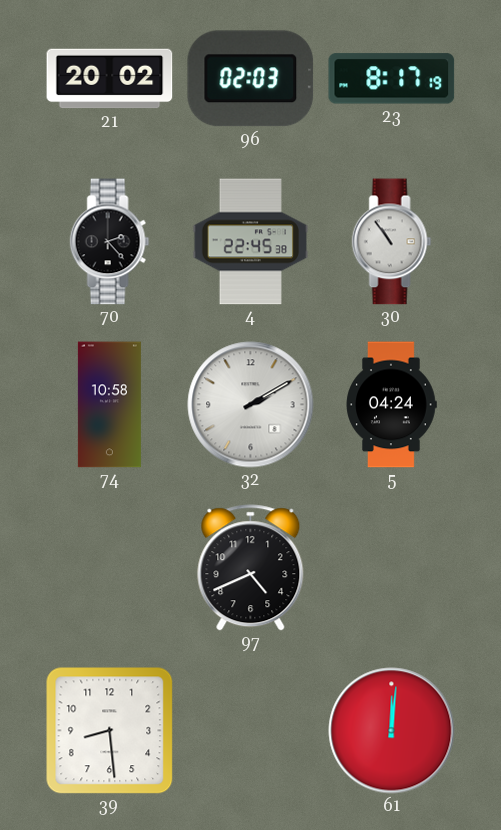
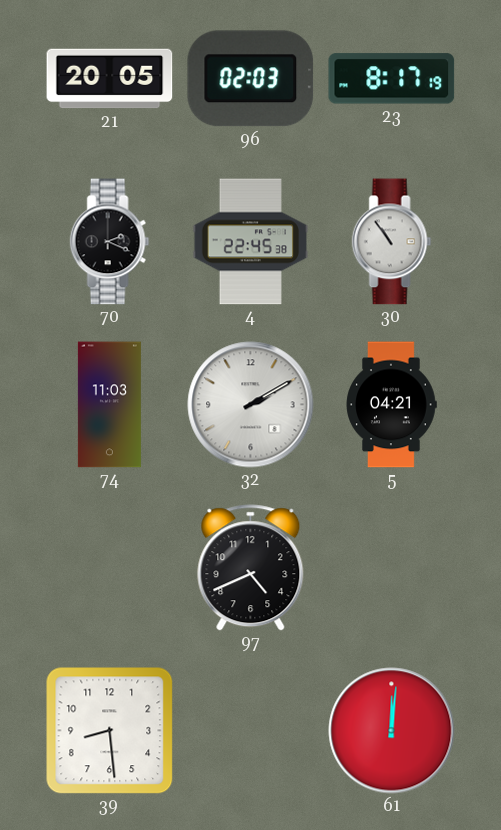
21: 20:02 -> 20:05 (110, 79)
70: 2:23 -> 2:19 (110, 242)
74: 10:58 -> 11:03 (109, 405)
5: 04:24 -> 04:21 (391, 405)
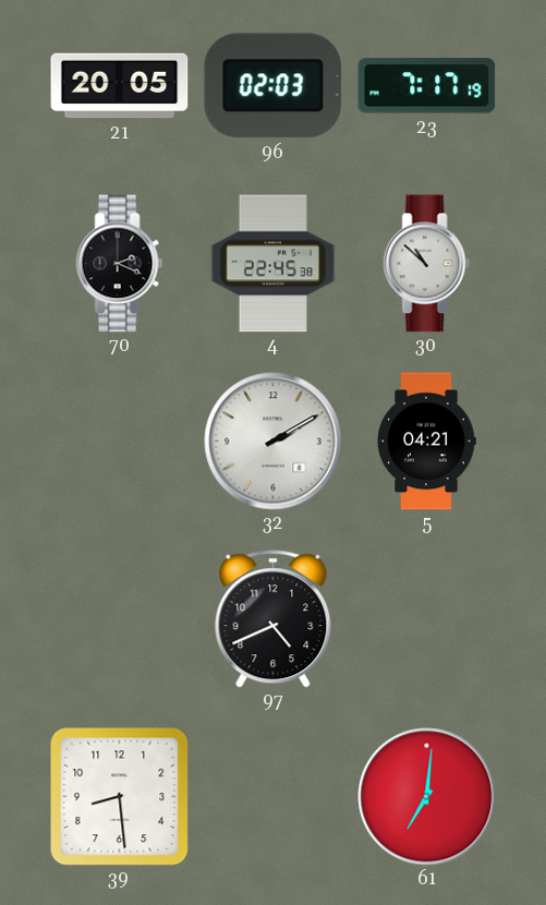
23: 8:17 -> 7:17 (427, 86)
30: 10:54 -> 10:52 (427, 264)
74: 11:03 -> none (109, 405)
61: 12:01 -> 7:01 (427, 797)
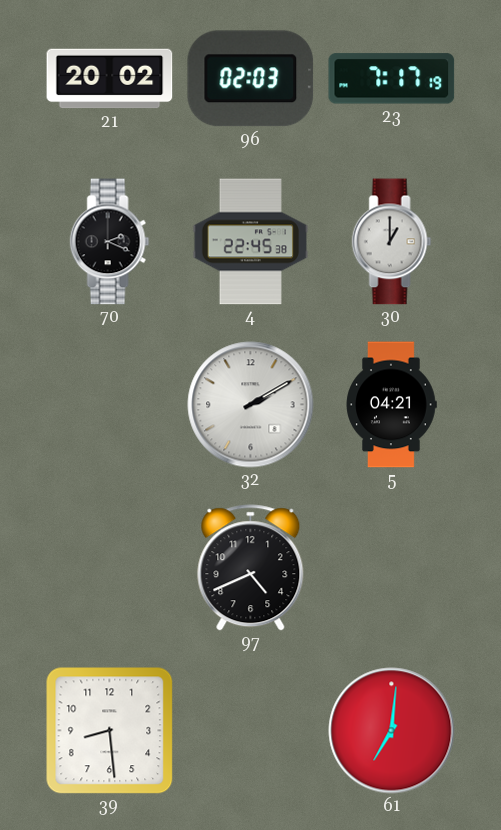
21: 20:05 -> 20:02 (110, 79)
30: 10:52 -> 1:00 (392, 242)
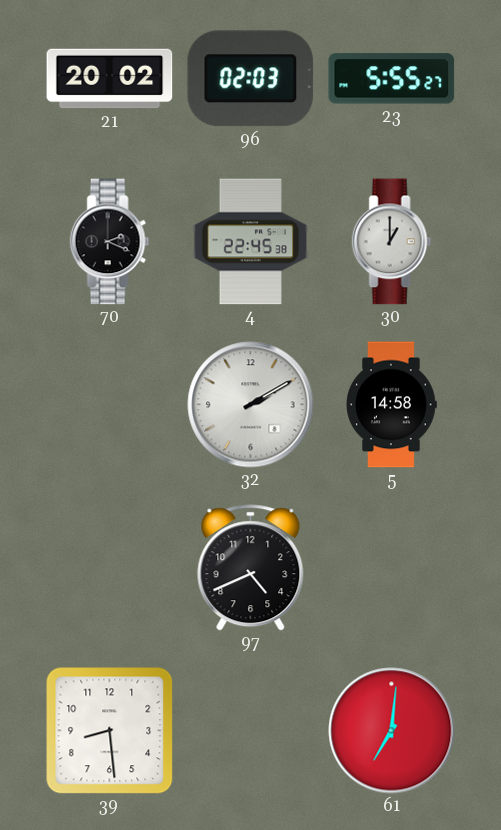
23: 7:17 -> 5:55 (392, 79)
5: 04:21 -> 14:58 (391, 405)
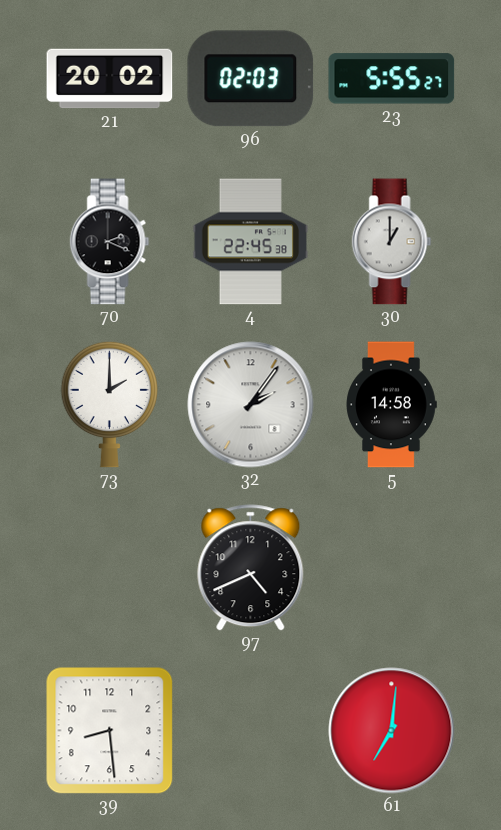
73: none -> 2:00 (110, 404)
32: 2:10 -> 2:06 (251, 405)
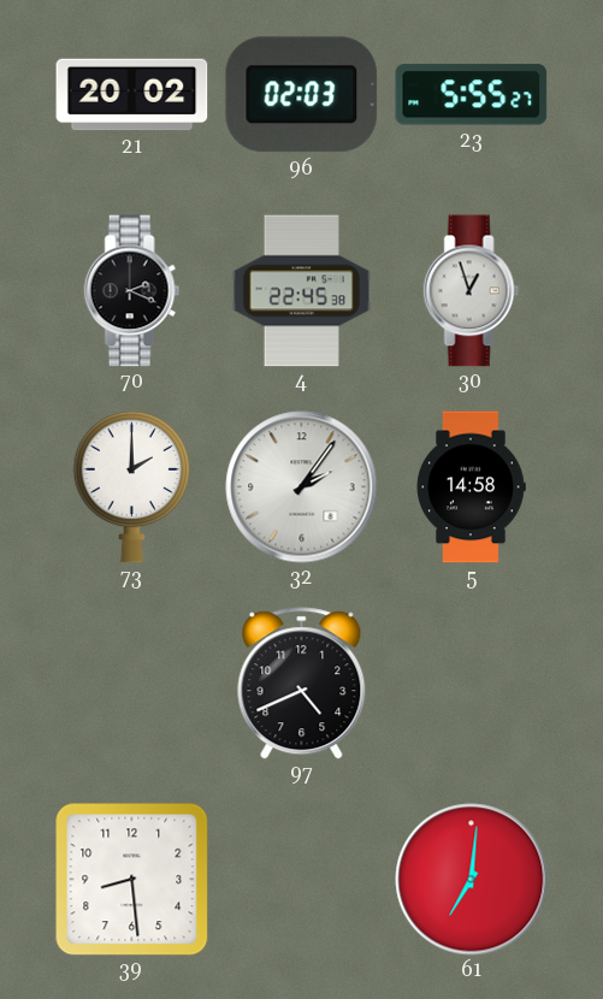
30: 1:00 -> 12:57 (472, 291)
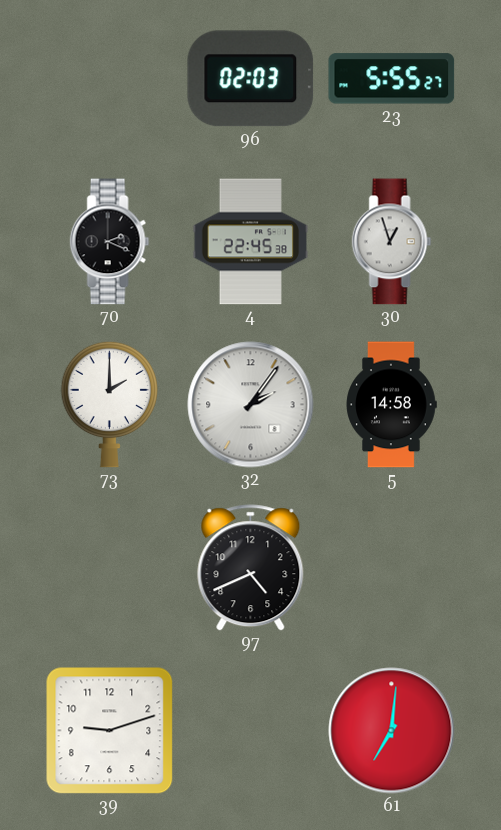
21: 20:02 -> none (132, 95)
39: 8:29 -> 9:12 (110, 731)
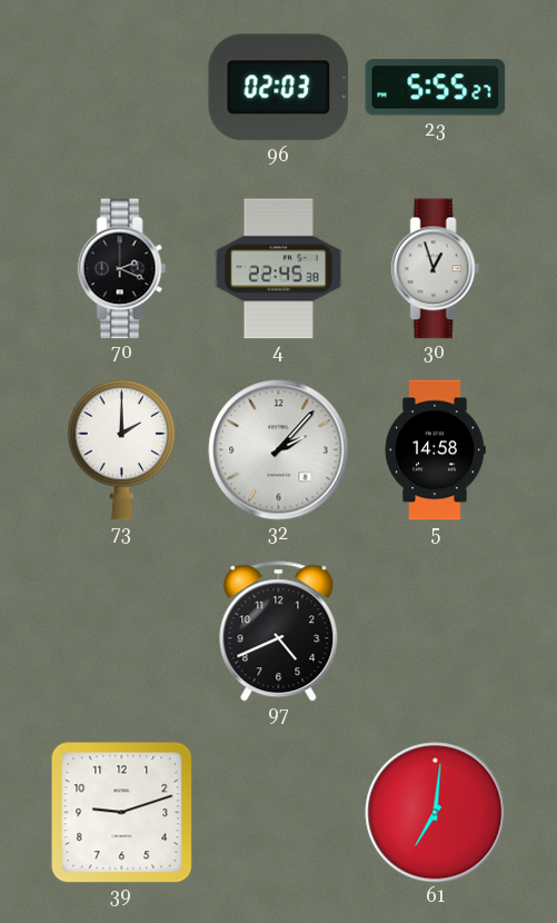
32: 2:06 -> 2:07 (279, 450)
